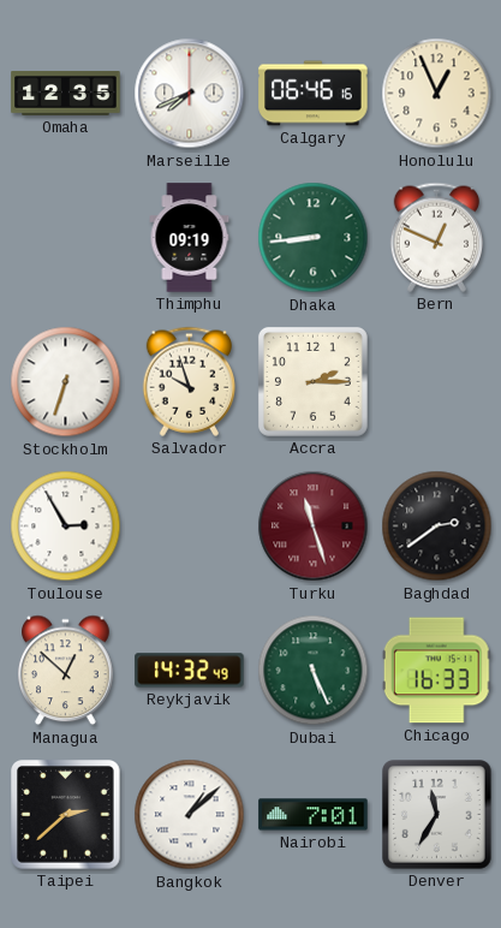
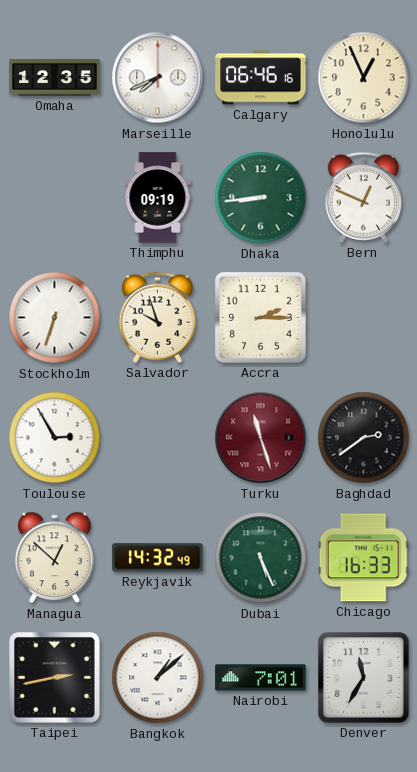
Taipei: 2:38 -> 2:43 (55, 678)
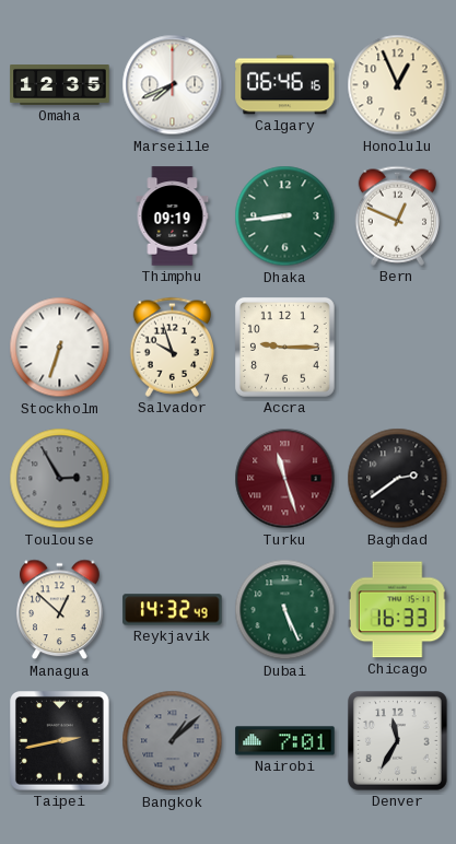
Accra: 2:15 -> 9:15 (284, 347)
Toulouse dial: white -> grey (60, 479)
Bangkok dial: white -> grey (173, 741)
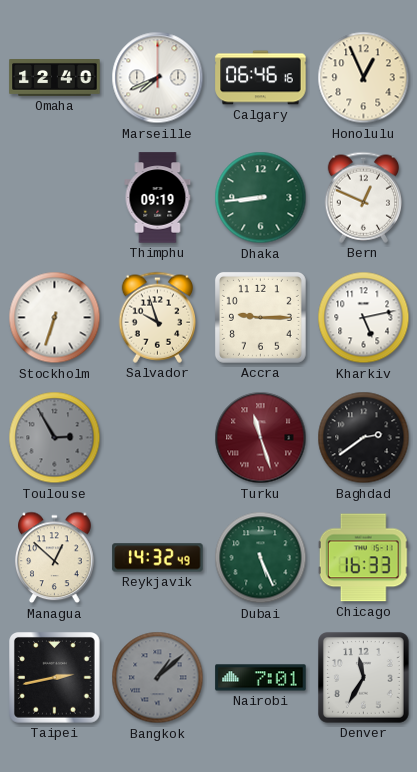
Omaha: 12:35 -> 12:40 (55, 78)
Kharkiv: none -> 5:13 (364, 318)
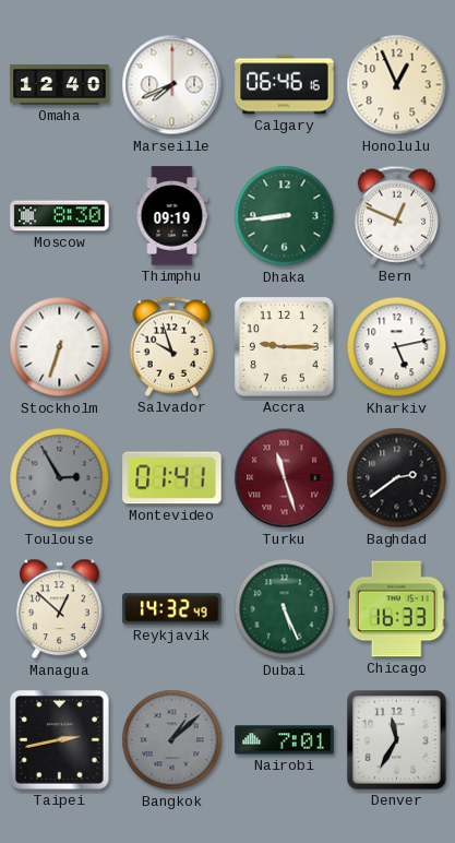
Moscow: none -> 8:30 (60, 216)
Montevideo: none -> 01:41 (172, 478)
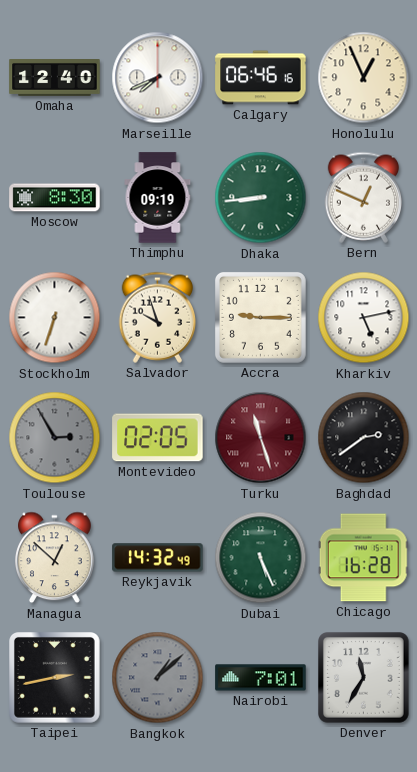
Montevideo: 01:41 -> 02:05 (158, 438)
Chicago: 16:33 -> 16:28 (363, 558)
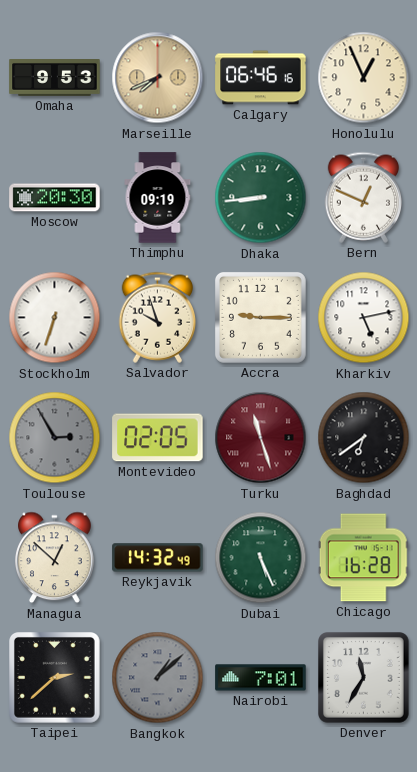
Omaha: 12:40 -> 9:53 (55, 78)
Marseille dial: white -> champagne (158, 78)
Moscow: 8:30 -> 20:30 (55, 198)
Baghdad: 2:39 -> 6:39 (364, 438)
Taipei: 2:43 -> 2:38 (55, 678)
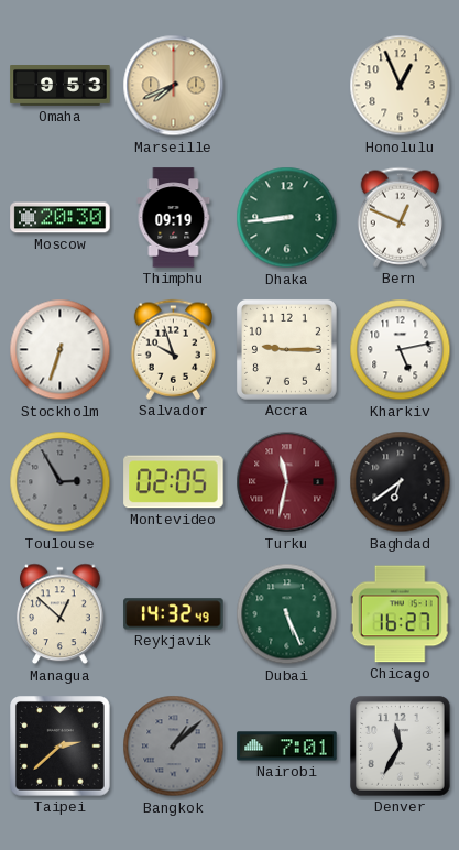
Calgary: 06:46 -> none (261, 78)
Turku: 11:27 -> 11:32 (287, 482)
Chicago: 16:28 -> 16:27 (400, 614)
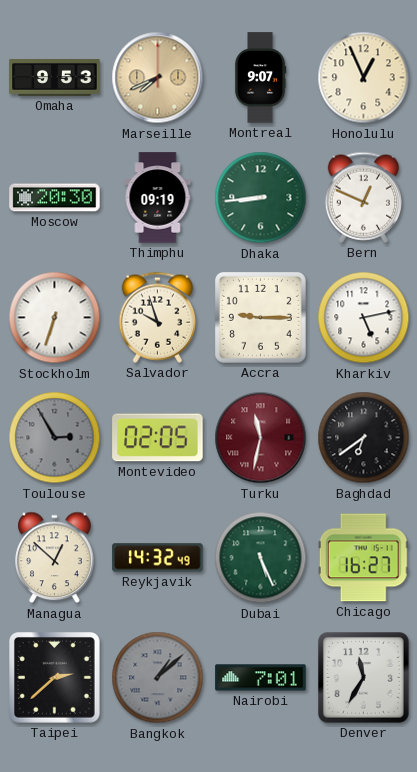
Montreal: none -> 9:07 (260, 78)
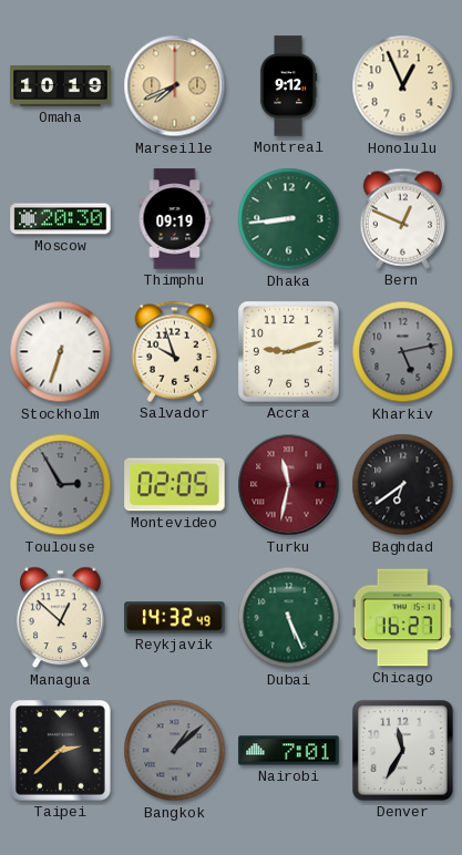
Omaha: 9:53 -> 10:19 (61, 86)
Montreal: 9:07 -> 9:12 (288, 86)
Accra: 9:15 -> 9:12 (288, 351)
Kharkiv dial: white -> grey (403, 352)
